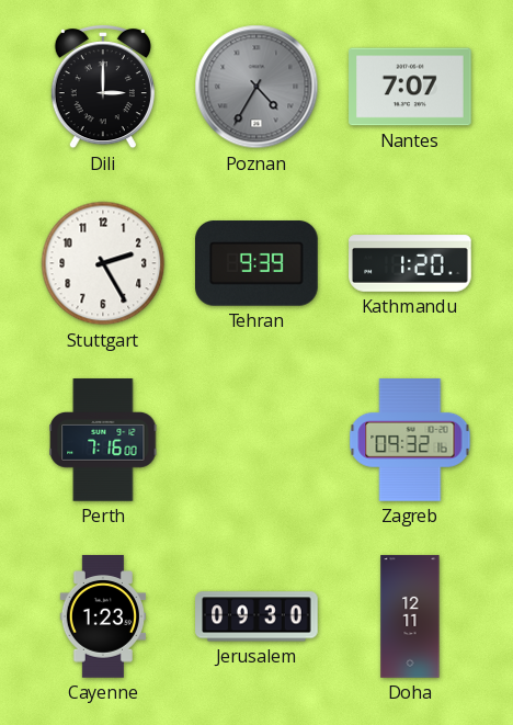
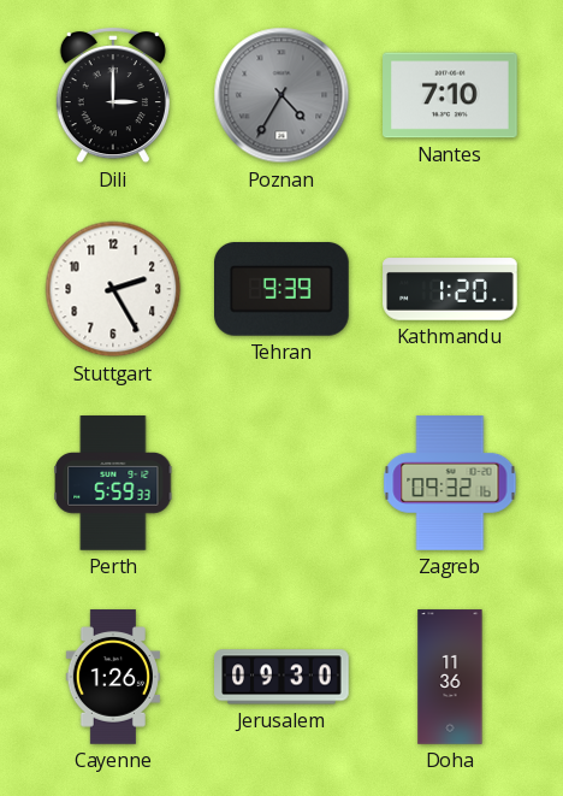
Nantes: 7:07 -> 7:10 (450, 95)
Perth: 7:16 -> 5:59 (113, 483)
Cayenne: 1:23 -> 1:26 (112, 677)
Doha: 12:11 -> 11:36 (450, 677)
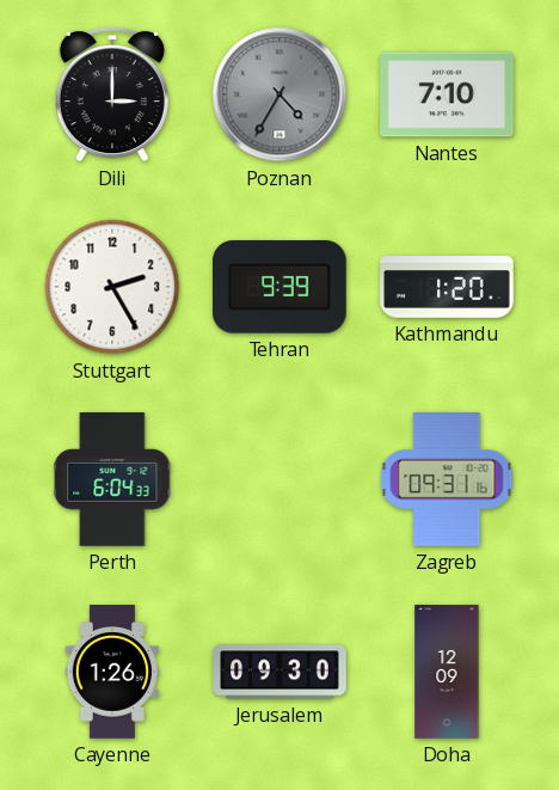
Perth: 5:59 -> 6:04 (112, 479)
Zagreb: 09:32 -> 09:31 (447, 479)
Doha: 11:36 -> 12:09 (447, 672)
